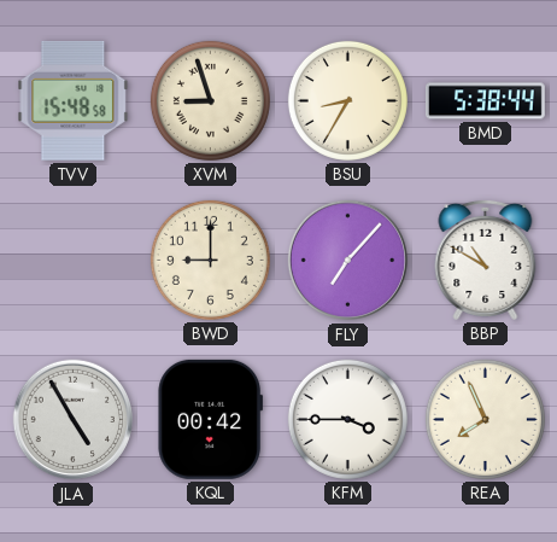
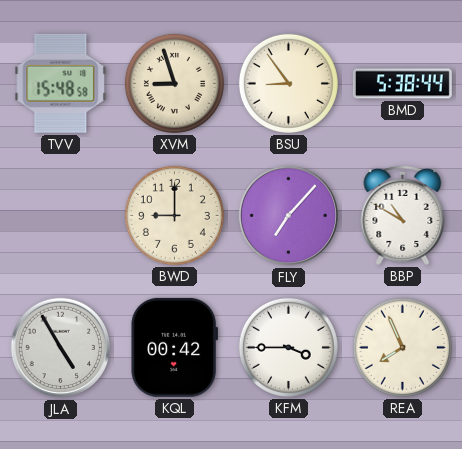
BSU: 8:35 -> 8:54 (288, 83)
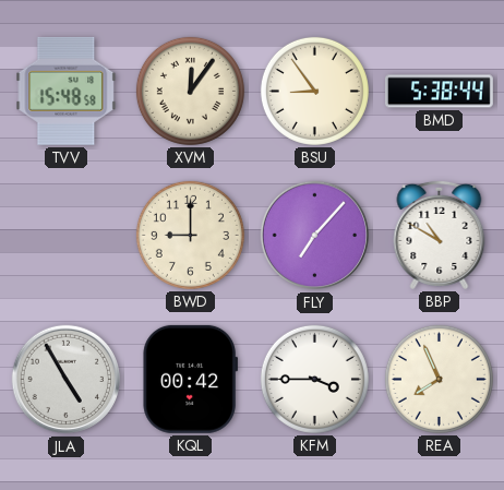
XVM: 8:57 -> 12:06 (190, 91)
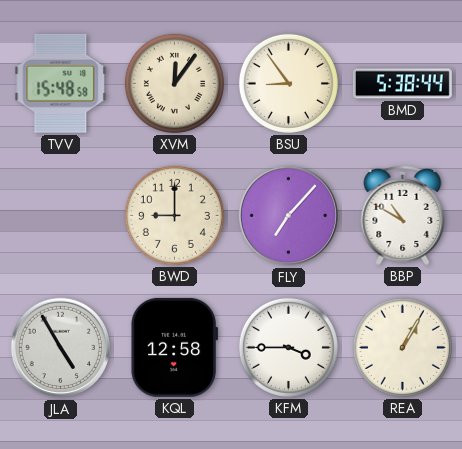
KQL: 00:42 -> 12:58 (174, 347)
REA: 7:56 -> 1:05 (402, 347)
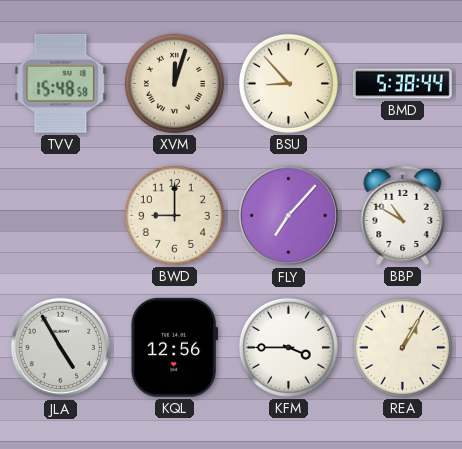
XVM: 12:06 -> 12:03 (174, 83)
BSU: 8:54 -> 8:53 (288, 83)
KQL: 12:58 -> 12:56 (174, 347)
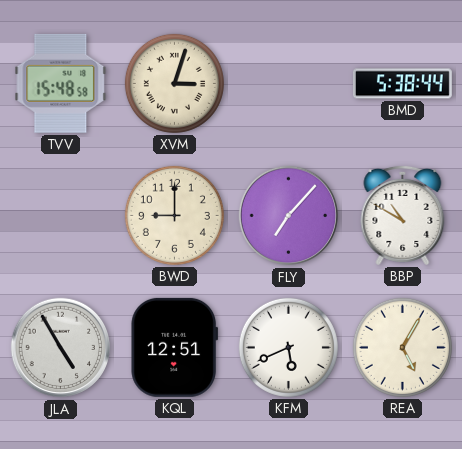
XVM: 12:03 -> 3:03 (174, 83)
BSU: 8:53 -> none (288, 83)
KQL: 12:56 -> 12:51 (174, 347)
KFM: 3:45 -> 5:41 (288, 347)
REA: 1:05 -> 5:05 (402, 347)
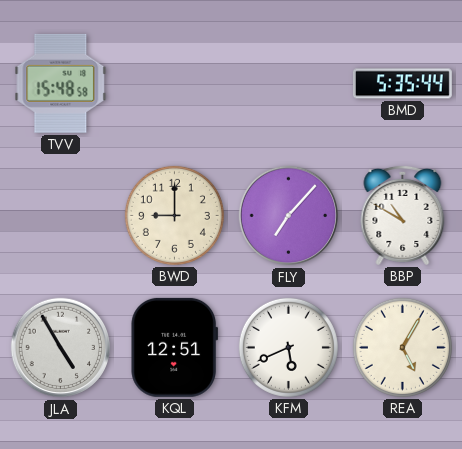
XVM: 3:03 -> none (174, 83)
BMD: 5:38 -> 5:35 (402, 84)
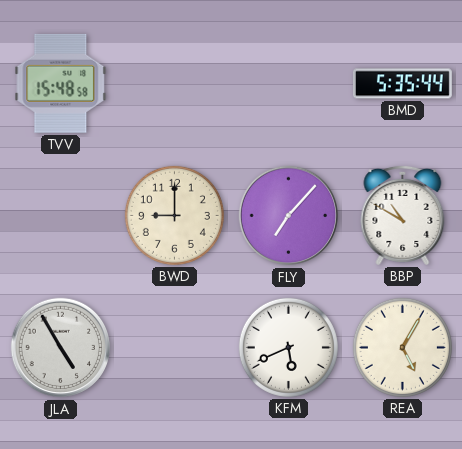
KQL: 12:51 -> none (174, 347)
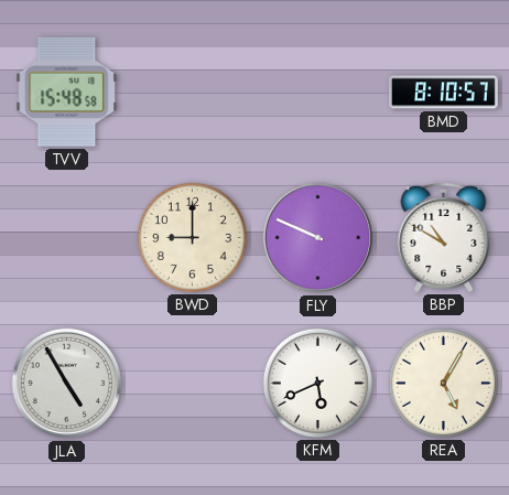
BMD: 5:35 -> 8:10 (443, 93)
FLY: 7:07 -> 9:49 (318, 238)
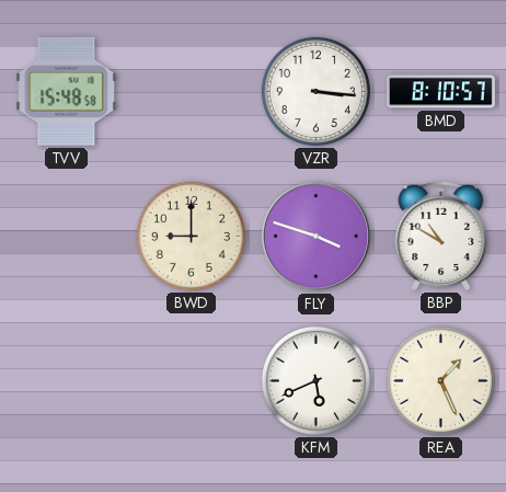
VZR: none -> 3:16 (315, 91)
FLY: 9:49 -> 3:48 (317, 237)
JLA: 4:55 -> none (67, 384)
REA: 5:05 -> 1:26 (440, 380)
